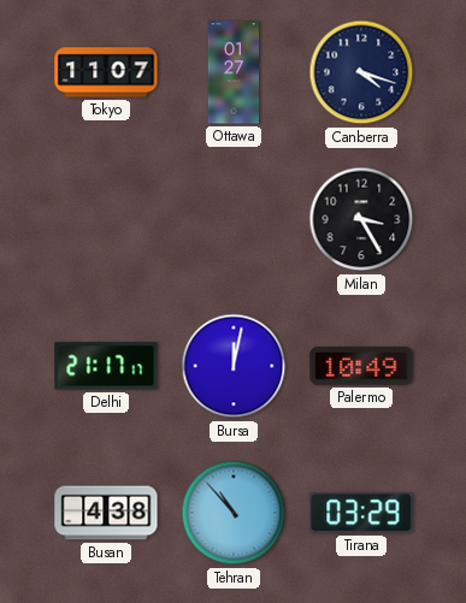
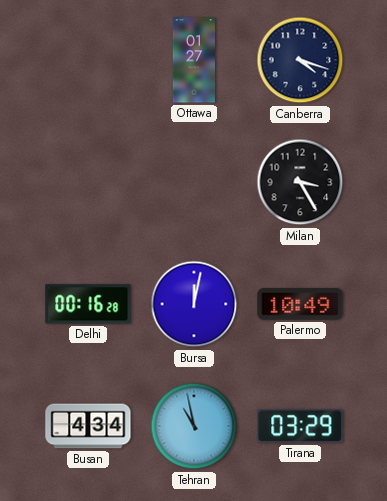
Tokyo: 11:07 -> none (106, 72)
Delhi: 21:17 -> 00:16 (88, 304)
Busan: 4:38 -> 4:34 (88, 426)
Tehran: 10:53 -> 10:58 (194, 426)
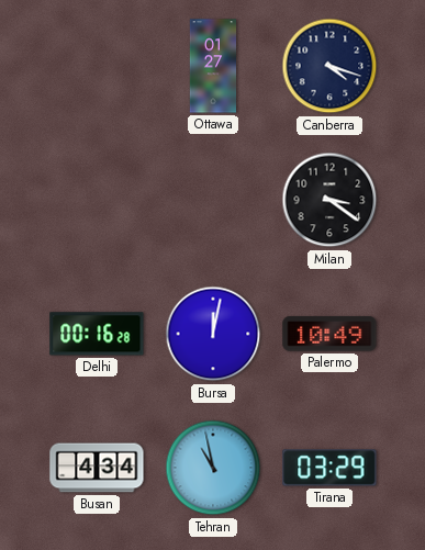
Milan: 3:25 -> 3:21 (329, 200)
